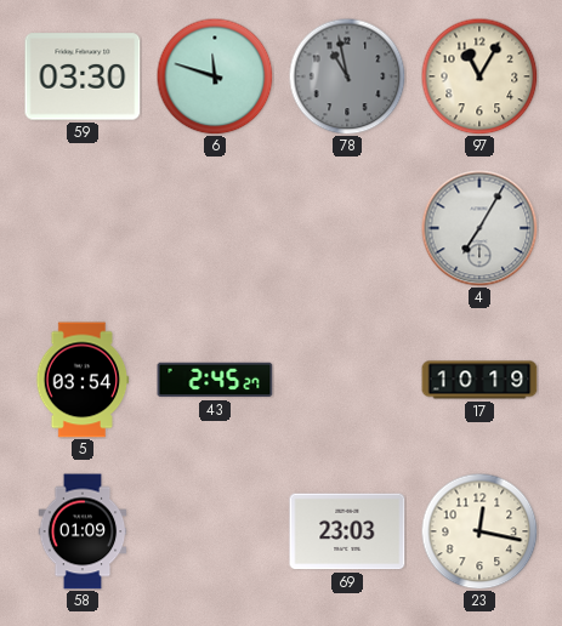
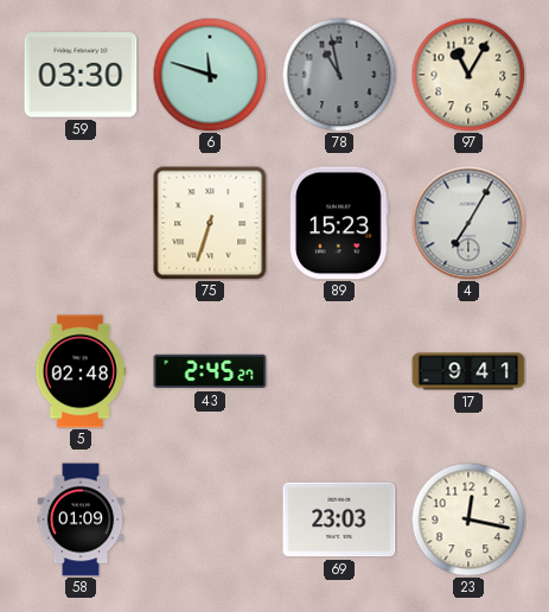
75: none -> 6:33 (210, 223)
89: none -> 15:23 (340, 223)
5: 03:54 -> 02:48 (81, 371)
17: 10:19 -> 9:41 (468, 371)
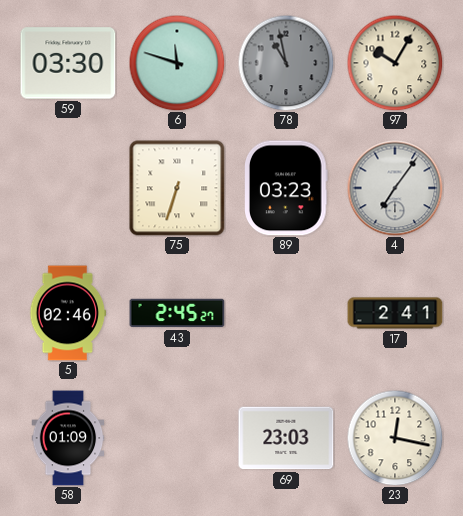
97: 11:05 -> 10:05 (395, 63)
89: 15:23 -> 03:23 (287, 188)
4: 7:05 -> 7:06 (395, 188)
5: 02:48 -> 02:46 (68, 313)
17: 9:41 -> 2:41 (395, 313)
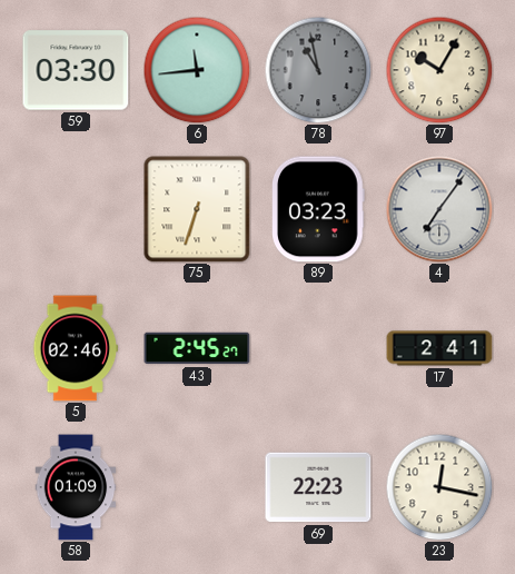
6: 11:48 -> 11:44 (197, 70)
69: 23:03 -> 22:23 (318, 487)
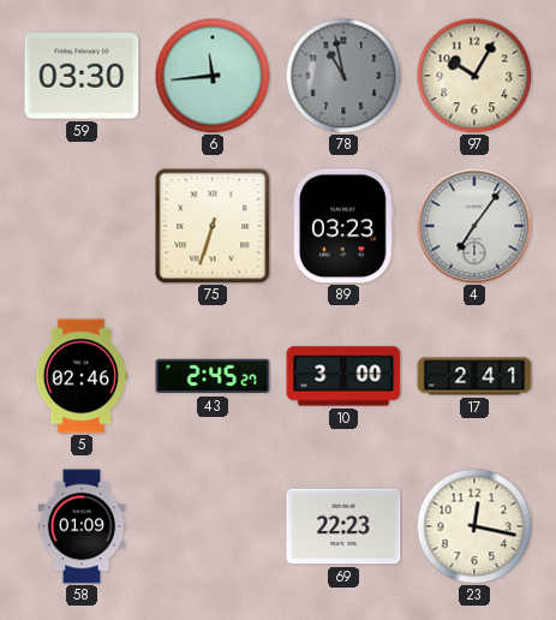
10: none -> 3:00 (343, 376)
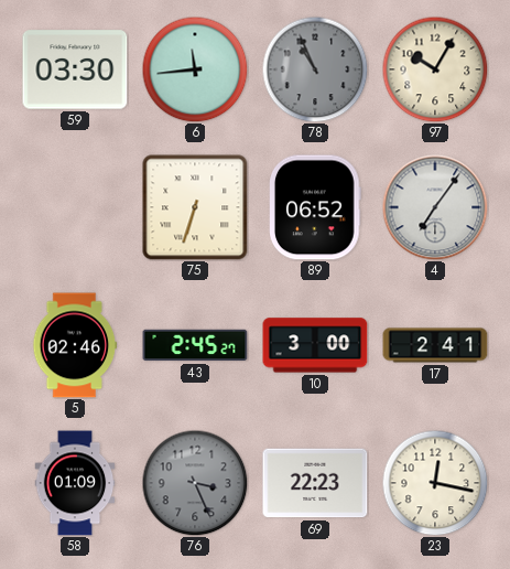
78: 10:58 -> 10:56 (315, 69)
89: 03:23 -> 06:52 (316, 207)
76: none -> 3:26 (195, 483)
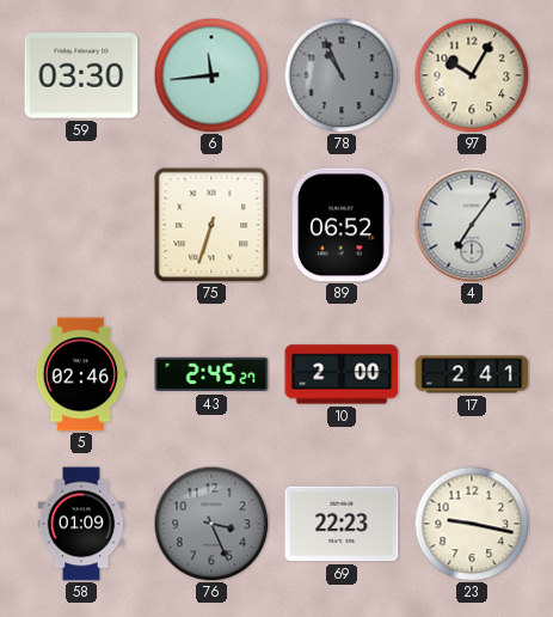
10: 3:00 -> 2:00 (342, 374)
23: 12:17 -> 9:17 (472, 524)
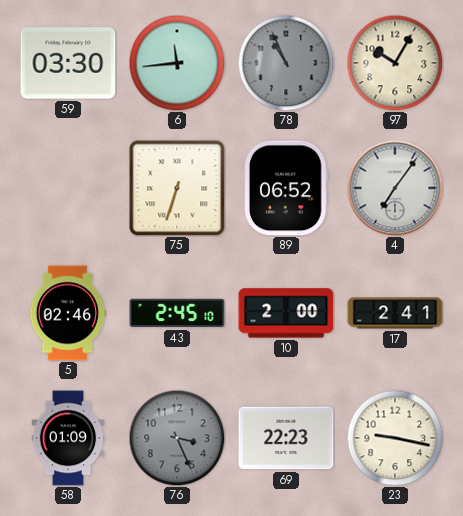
43: 2:45:27 -> 2:45:10 (177, 313)
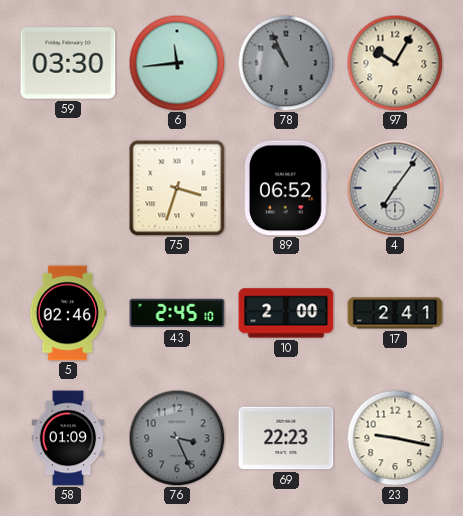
75: 6:33 -> 3:33 (177, 188)
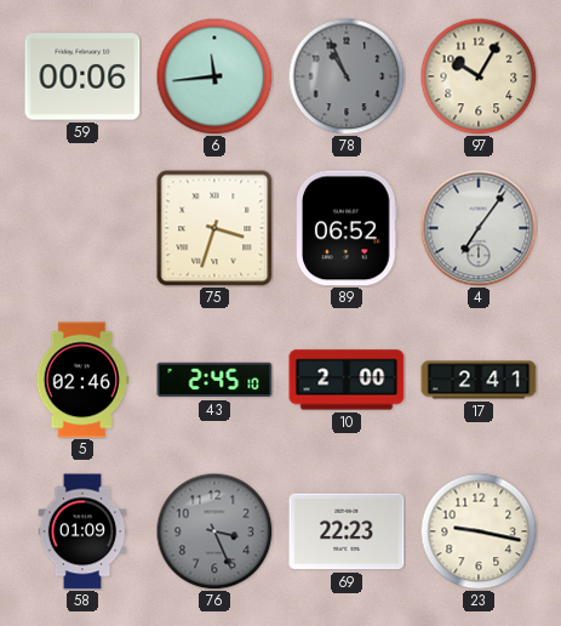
59: 03:30 -> 00:06 (82, 76)
